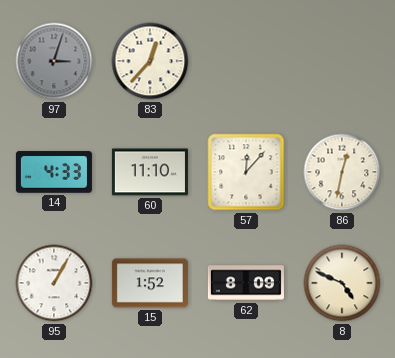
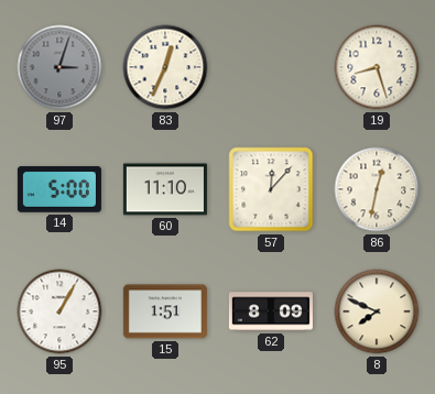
83: 12:37 -> 12:34 (165, 67)
19: none -> 8:27 (377, 67)
14: 4:33 -> 5:00 (59, 189)
15: 1:52 -> 1:51 (165, 311)
8: 4:49 -> 7:49 (377, 311)
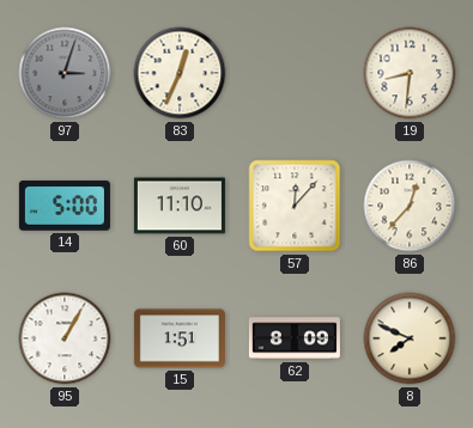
19: 8:27 -> 8:31 (410, 73)
86: 12:32 -> 12:37 (410, 206)
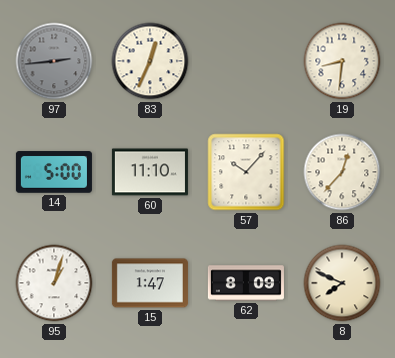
97: 3:03 -> 2:44 (54, 61)
57: 12:07 -> 10:07 (246, 172)
95: 1:05 -> 1:03 (54, 283)
15: 1:51 -> 1:47 (150, 283)
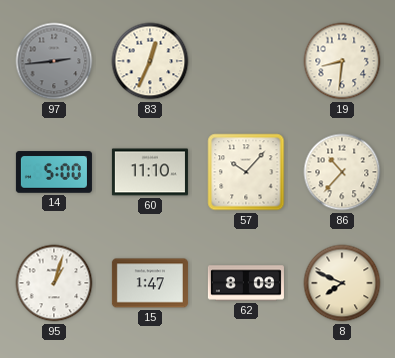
86: 12:37 -> 10:37 (342, 172)
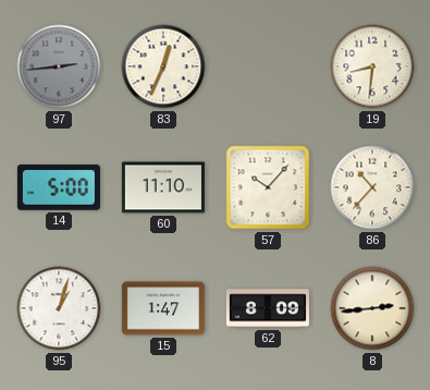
8: 7:49 -> 2:44 (372, 308)
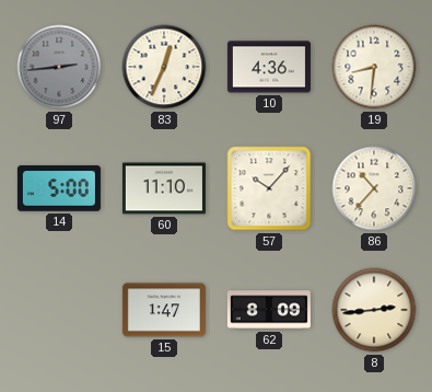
10: none -> 4:36 (269, 67)
95: 1:03 -> none (59, 308)
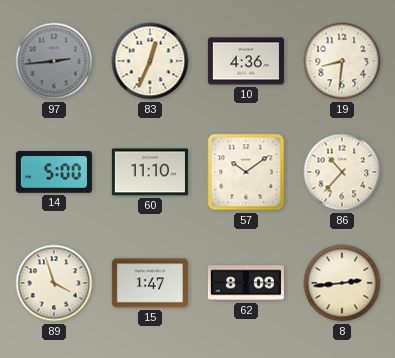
57: 10:07 -> 10:09 (246, 172)
89: none -> 3:57 (54, 283)
